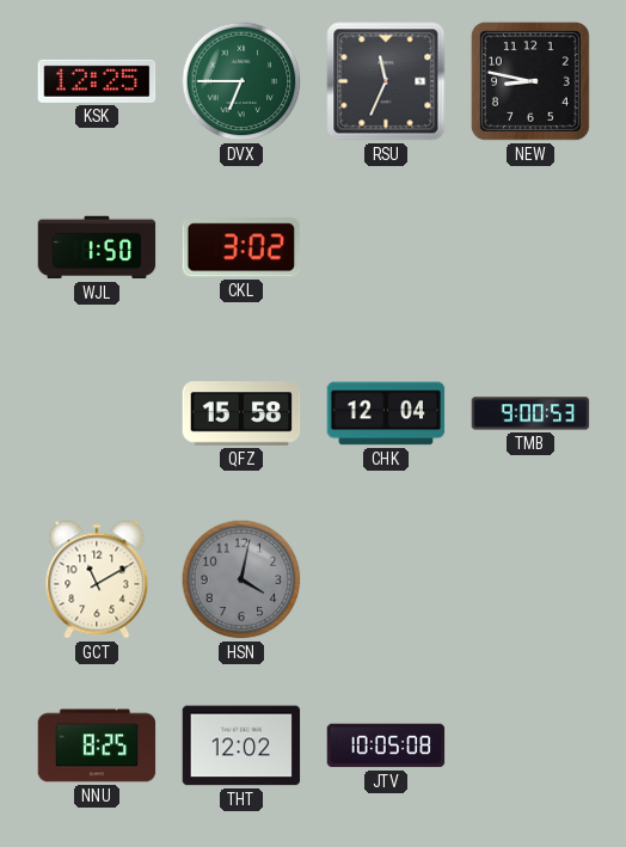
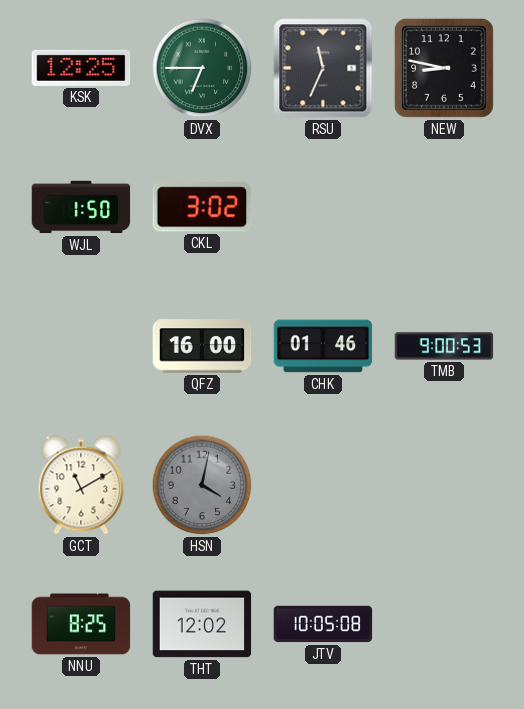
QFZ: 15:58 -> 16:00 (202, 346)
CHK: 12:04 -> 01:46 (323, 346)
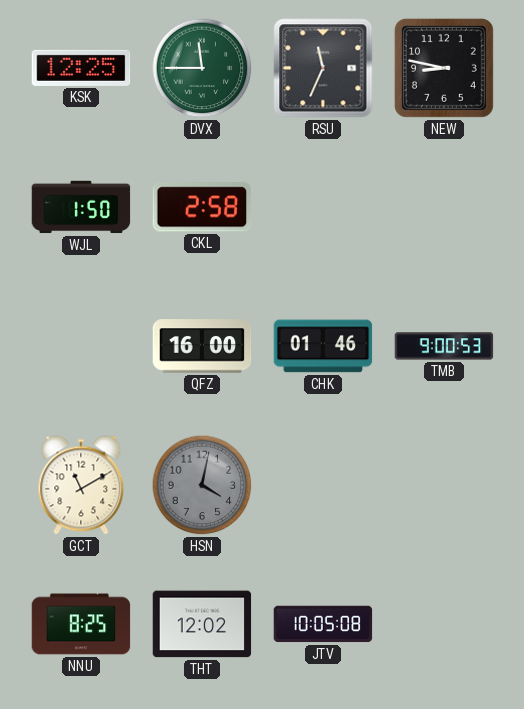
DVX: 6:45 -> 11:45 (202, 68)
CKL: 3:02 -> 2:58 (202, 207)
